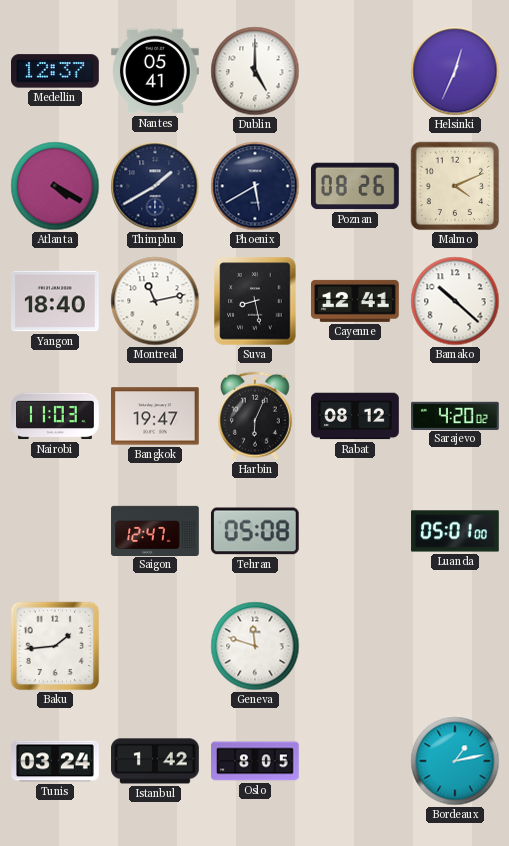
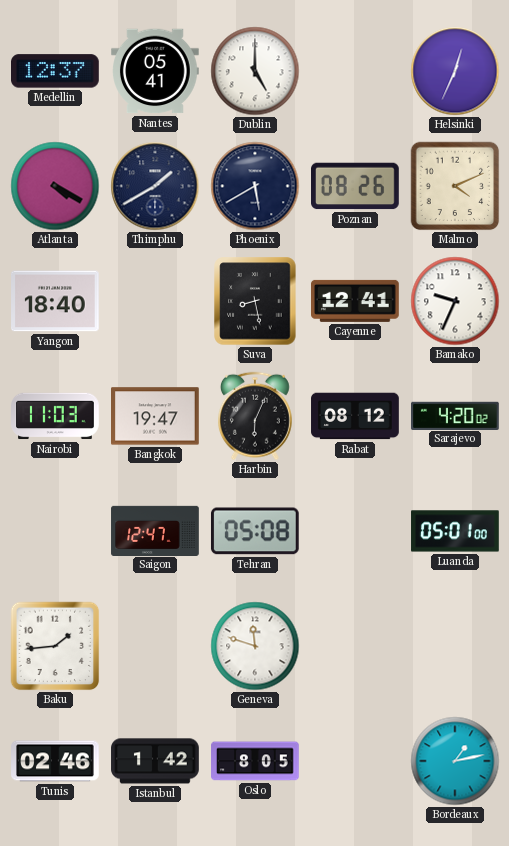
Montreal: 11:13 -> none (155, 301)
Bamako: 10:22 -> 9:34 (455, 301)
Tunis: 03:24 -> 02:46 (55, 761)
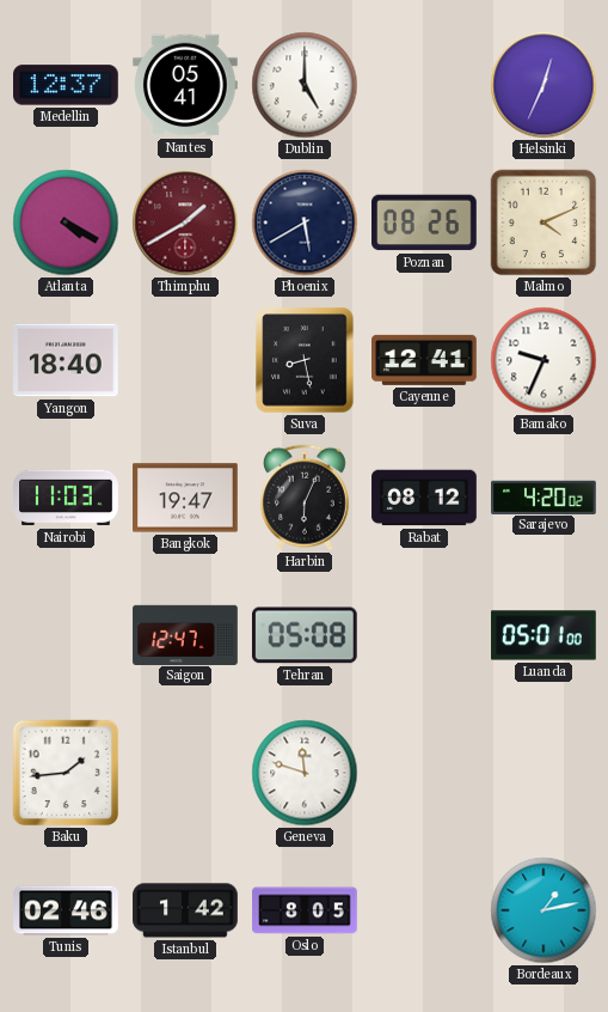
Thimphu dial: navy -> burgundy (185, 222)
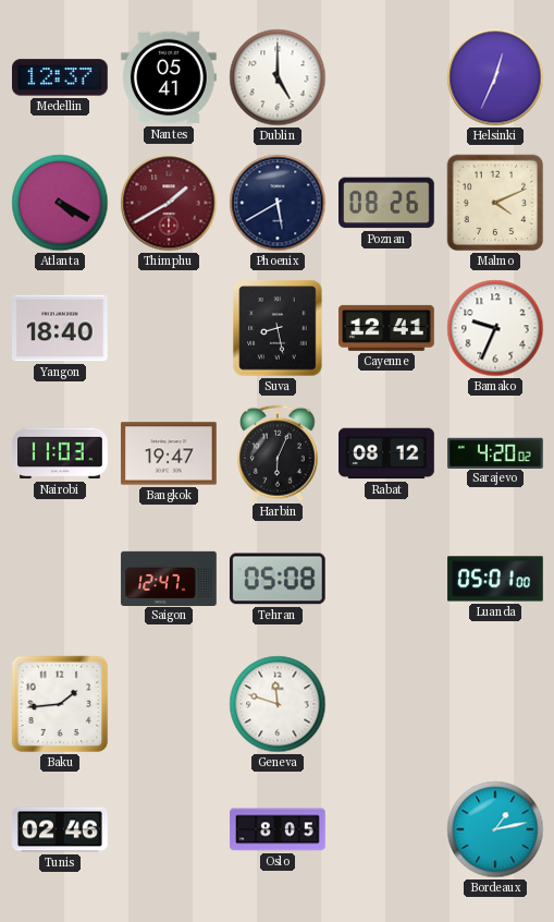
Istanbul: 1:42 -> none (185, 910)
